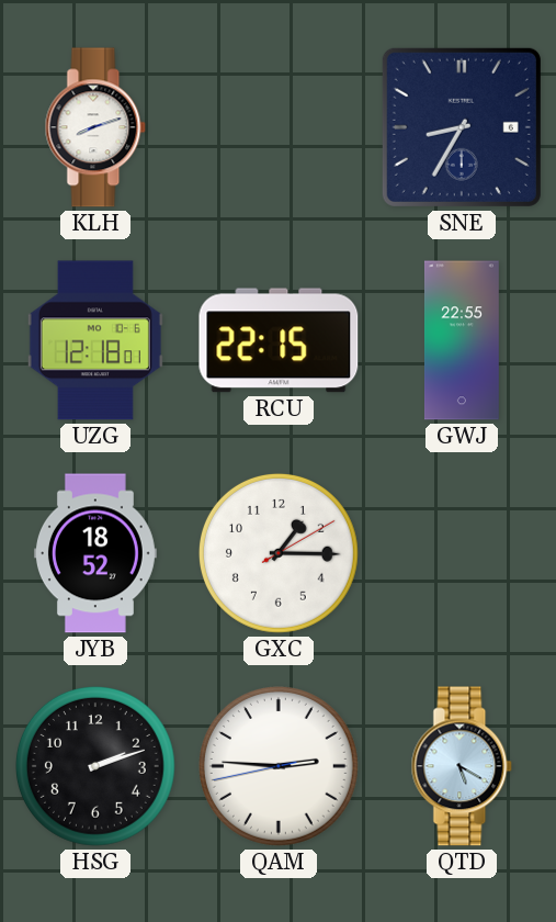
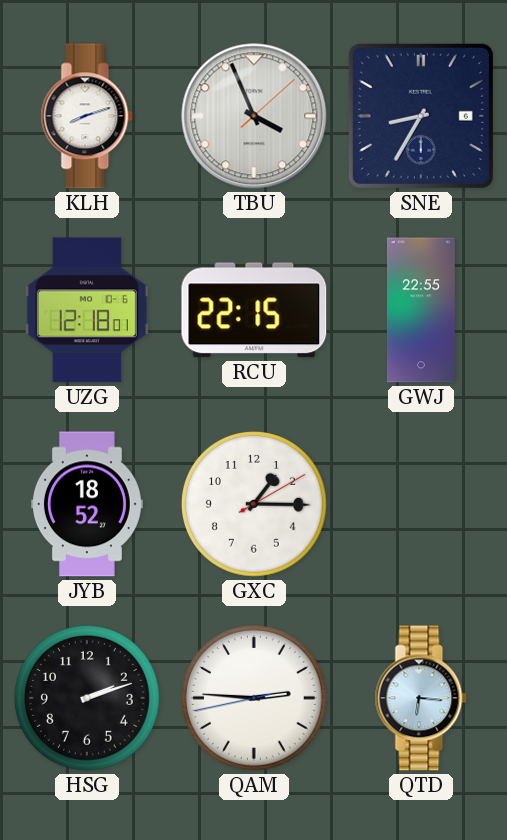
TBU: none -> 3:56 (254, 116)
QTD: 5:20 -> 6:16 (421, 698)
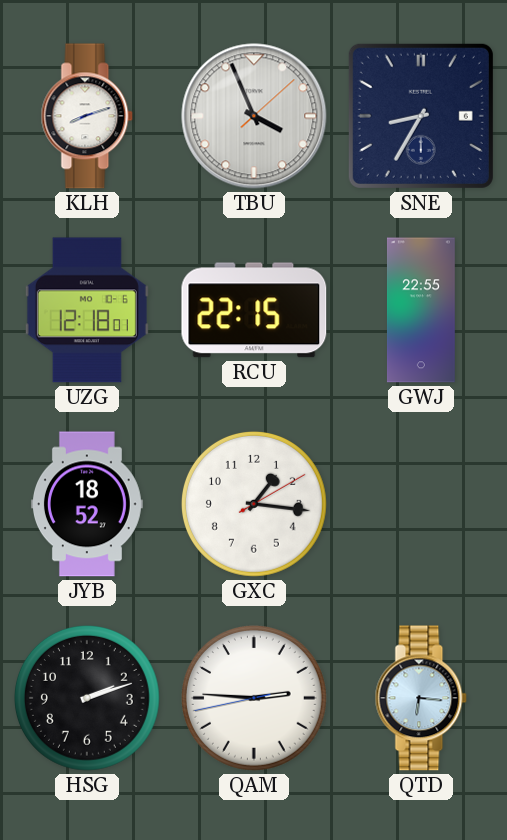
GXC: 1:15 -> 1:16 (254, 504)
